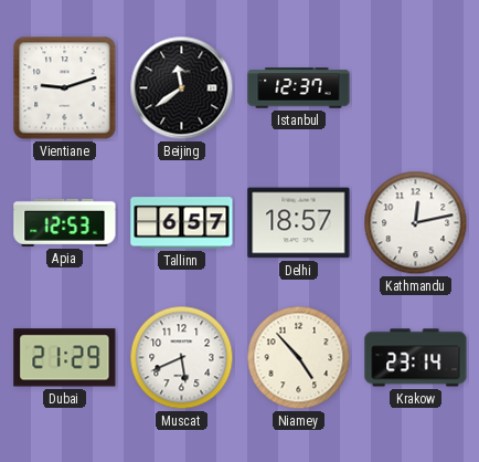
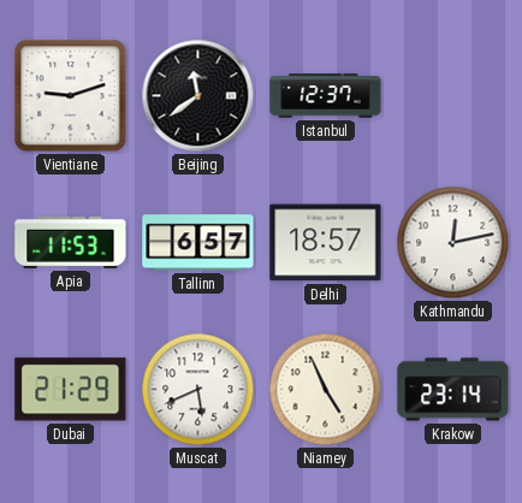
Apia: 12:53 -> 11:53 (71, 242)
Niamey: 4:53 -> 4:56 (326, 390)
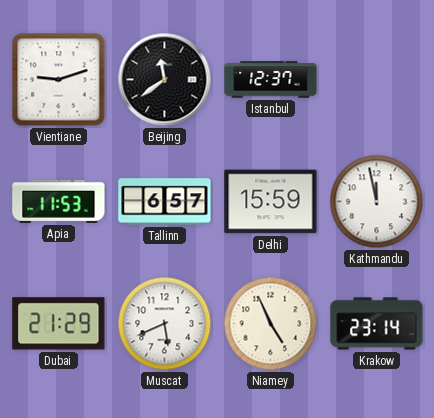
Delhi: 18:57 -> 15:59 (271, 202)
Kathmandu: 12:13 -> 11:58 (377, 202)
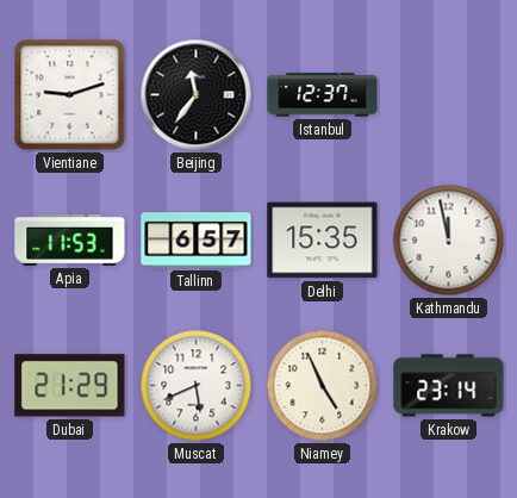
Beijing: 11:39 -> 11:36 (197, 95)
Delhi: 15:59 -> 15:35 (323, 241)
